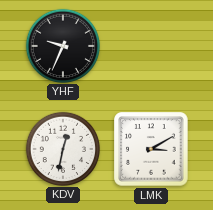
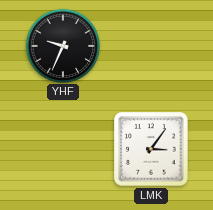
KDV: 12:32 -> none (62, 148)
LMK: 3:10 -> 3:06 (151, 149)
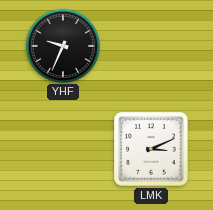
LMK: 3:06 -> 3:11 (151, 149)
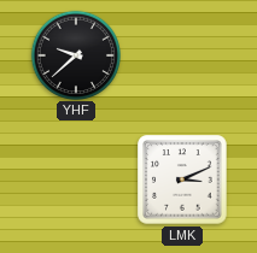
YHF: 9:34 -> 9:38 (75, 54)
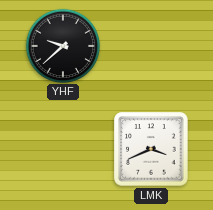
LMK: 3:11 -> 3:41 (151, 149)
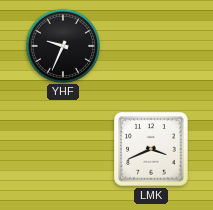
YHF: 9:38 -> 9:34 (62, 45)
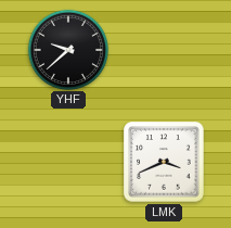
YHF: 9:34 -> 9:38 (67, 49)
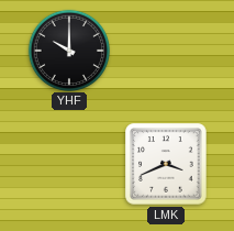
YHF: 9:38 -> 10:00 (68, 50)
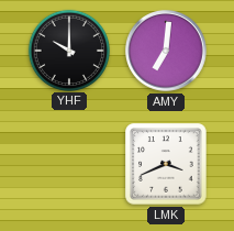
AMY: none -> 7:01 (167, 52)
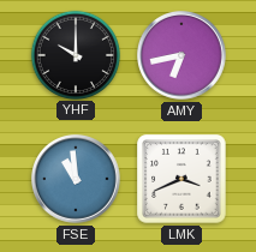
AMY: 7:01 -> 6:43 (183, 56)
FSE: none -> 10:59 (77, 180)
